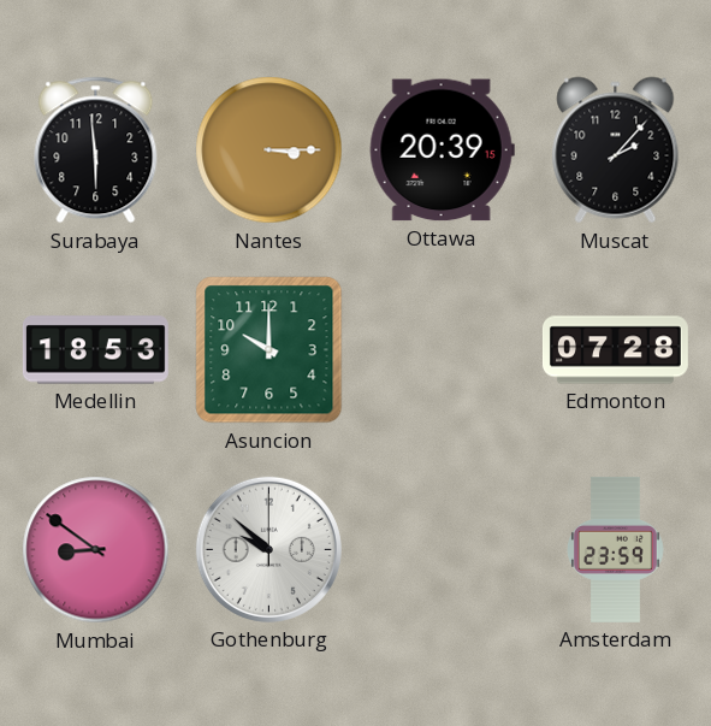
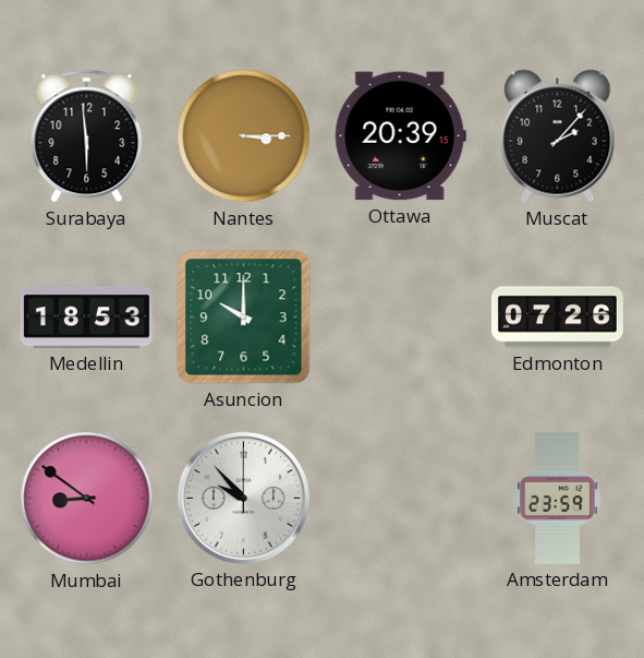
Edmonton: 07:28 -> 07:26 (557, 318)
Gothenburg: 9:52 -> 9:53 (243, 498)
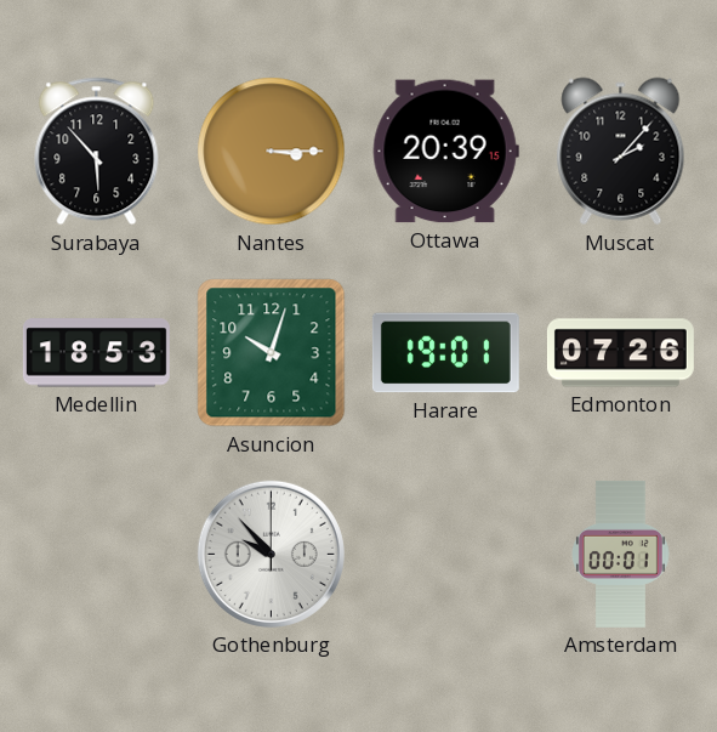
Surabaya: 5:59 -> 5:53 (97, 152)
Asuncion: 10:00 -> 10:03 (272, 353)
Harare: none -> 19:01 (445, 353)
Mumbai: 8:51 -> none (87, 499)
Amsterdam: 23:59 -> 00:01 (621, 554)
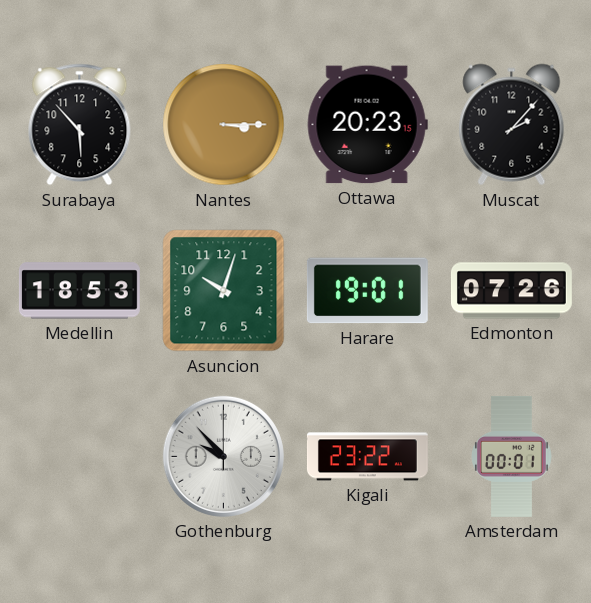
Ottawa: 20:39 -> 20:23 (367, 125)
Kigali: none -> 23:22 (367, 457)
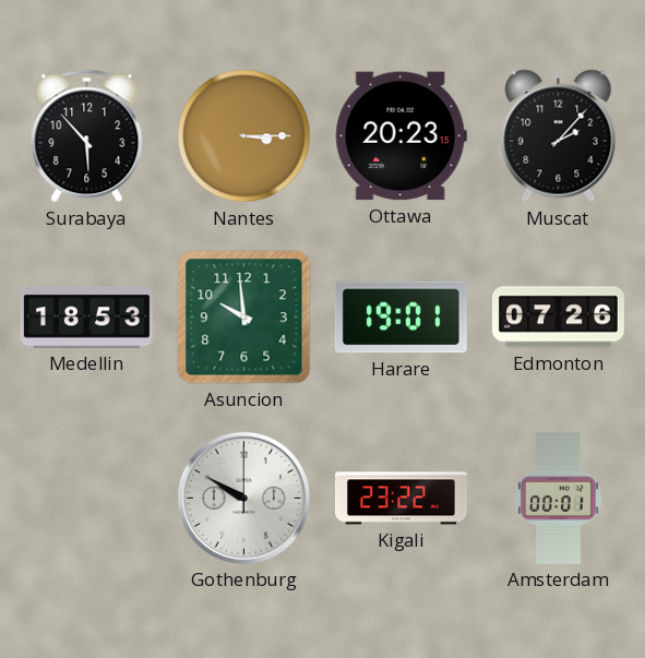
Asuncion: 10:03 -> 9:59 (244, 318)
Gothenburg: 9:53 -> 9:50 (243, 498)
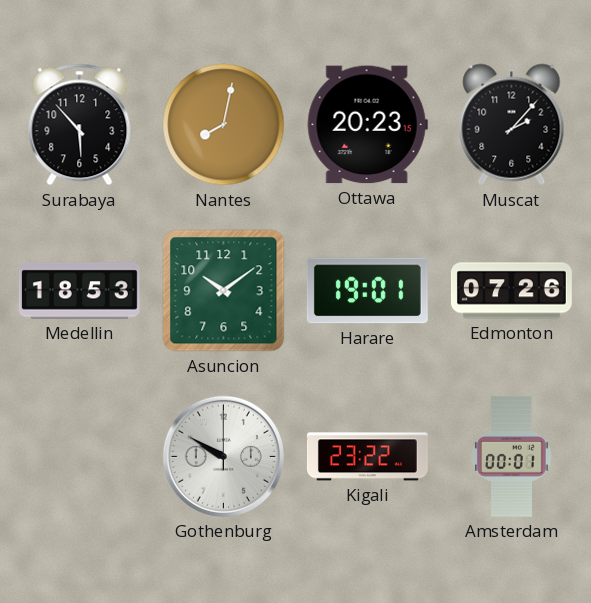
Nantes: 3:15 -> 8:02 (224, 125)
Asuncion: 9:59 -> 10:09 (224, 291)
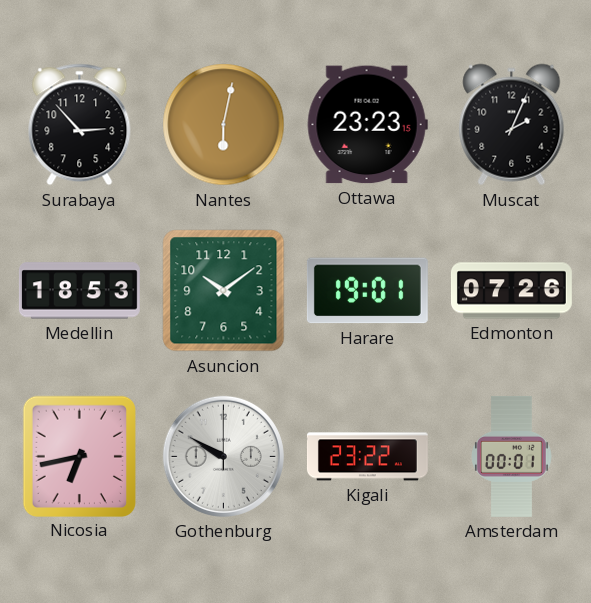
Surabaya: 5:53 -> 2:53 (80, 125)
Nantes: 8:02 -> 6:02 (224, 125)
Ottawa: 20:23 -> 23:23 (367, 125)
Muscat: 2:07 -> 2:04 (512, 125)
Nicosia: none -> 6:43 (79, 456)
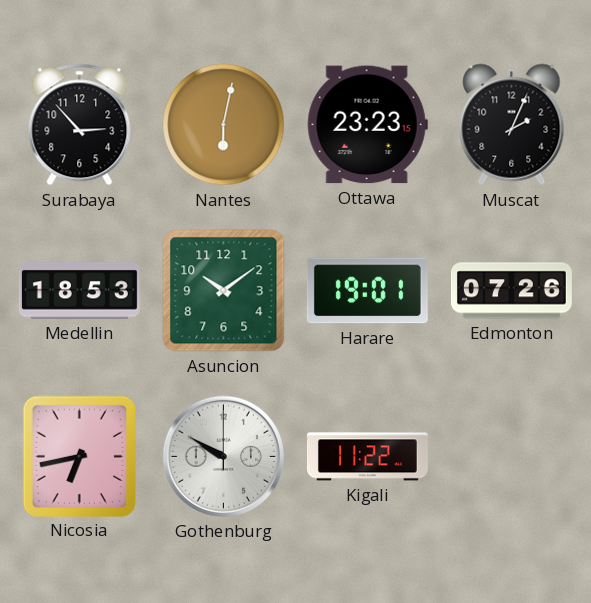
Kigali: 23:22 -> 11:22 (367, 457)
Amsterdam: 00:01 -> none (512, 456)
